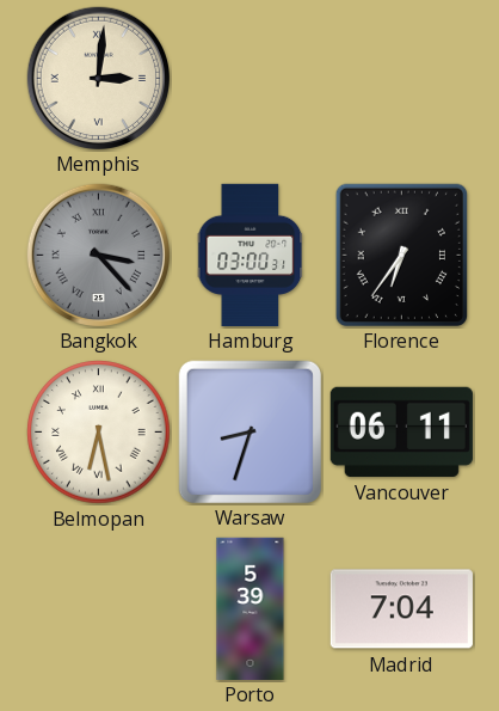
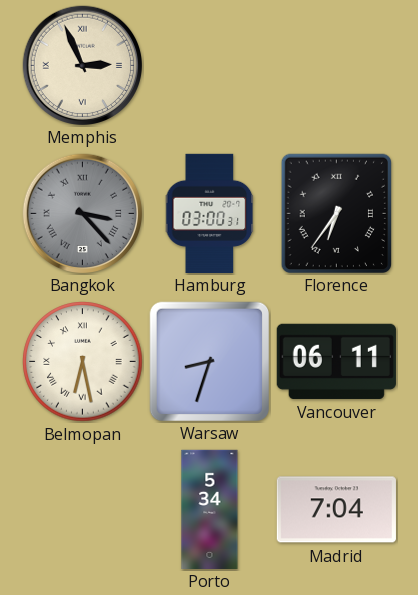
Memphis: 3:01 -> 2:56 (82, 65)
Porto: 5:39 -> 5:34 (210, 509)
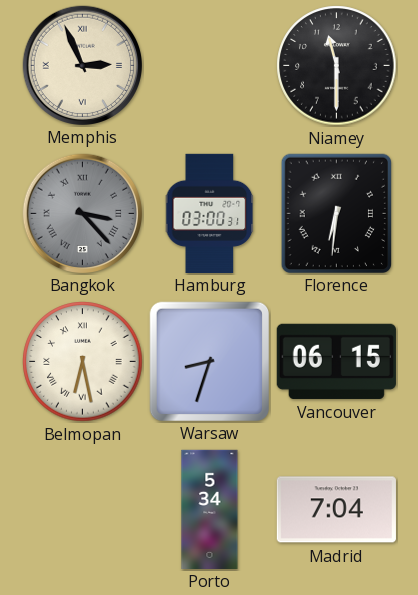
Niamey: none -> 11:30 (337, 66)
Florence: 6:36 -> 6:31 (336, 213)
Vancouver: 06:11 -> 06:15 (336, 361)
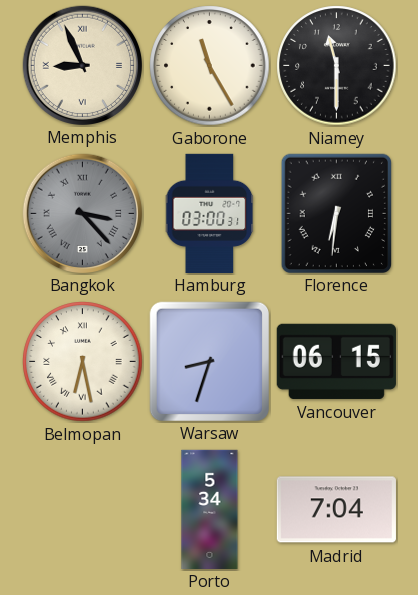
Memphis: 2:56 -> 8:56 (82, 65)
Gaborone: none -> 11:25 (210, 66)
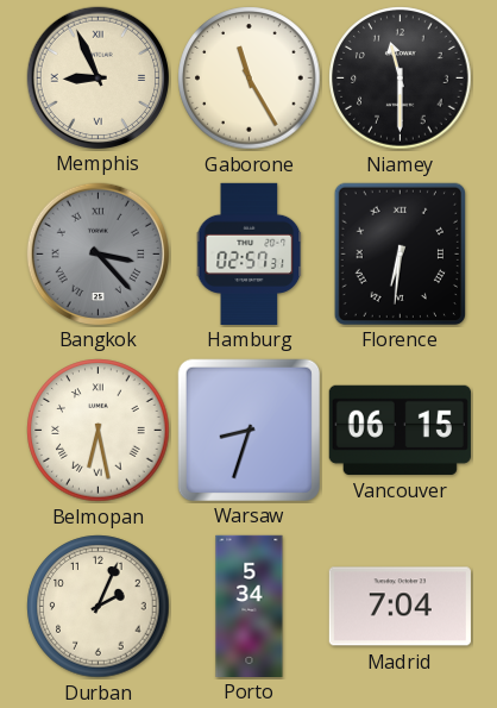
Hamburg: 03:00 -> 02:57 (250, 253)
Durban: none -> 2:04 (99, 607)
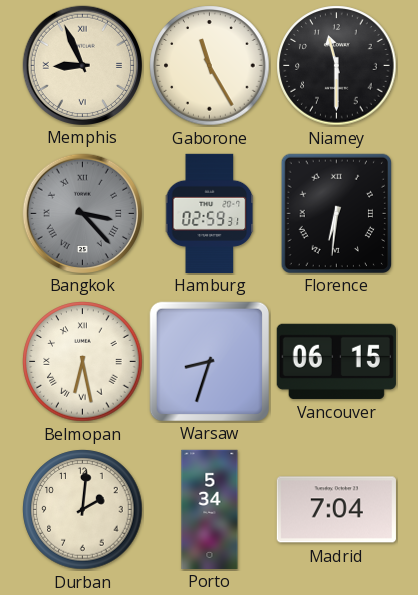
Hamburg: 02:57 -> 02:59 (210, 213)
Durban: 2:04 -> 2:01 (83, 510)
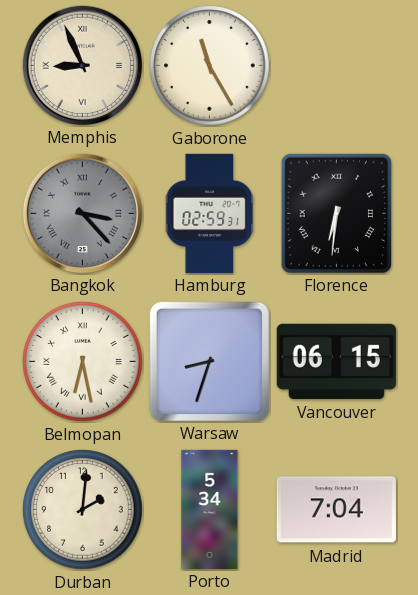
Niamey: 11:30 -> none (337, 66)
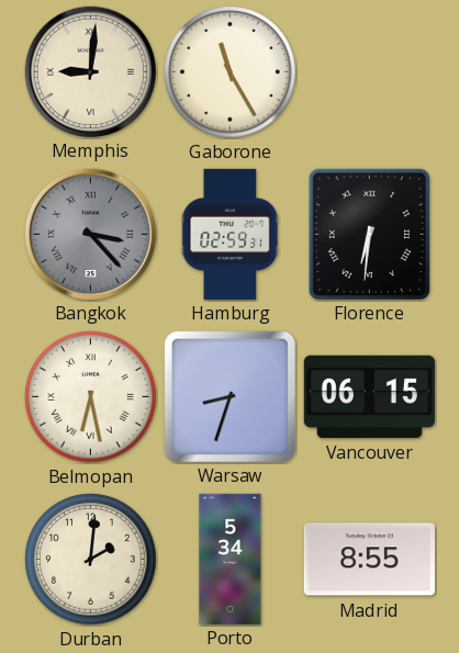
Memphis: 8:56 -> 9:01 (90, 71)
Madrid: 7:04 -> 8:55 (369, 560)
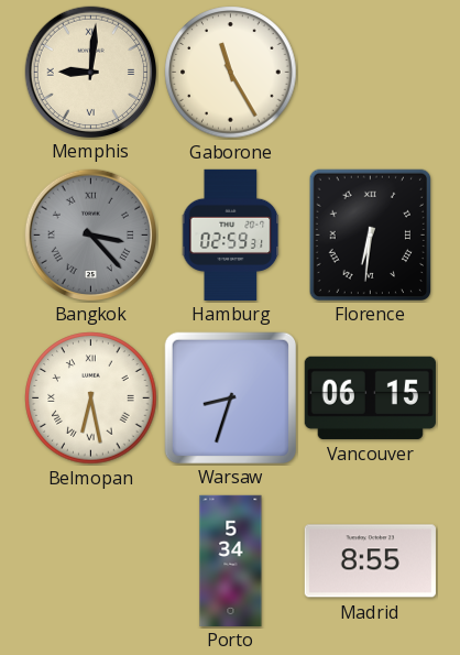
Durban: 2:01 -> none (91, 560)
